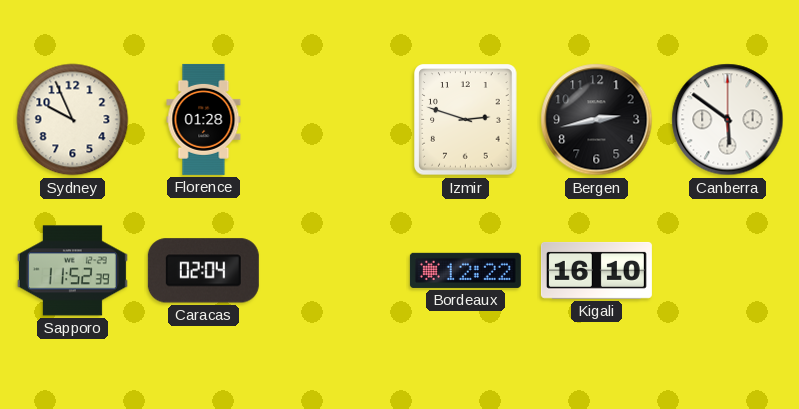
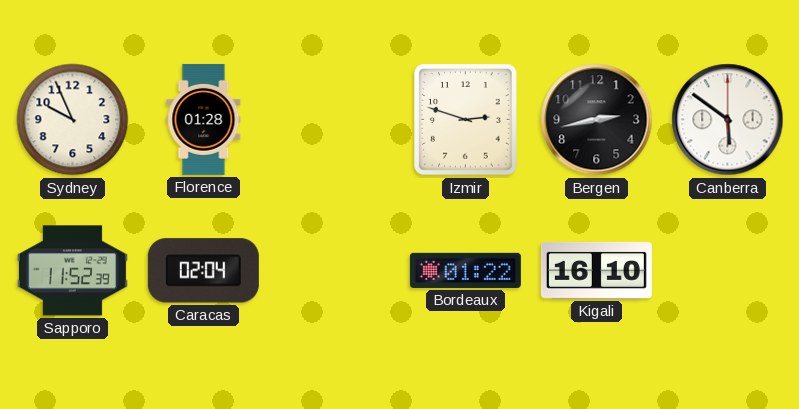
Bordeaux: 12:22 -> 01:22 (465, 270)
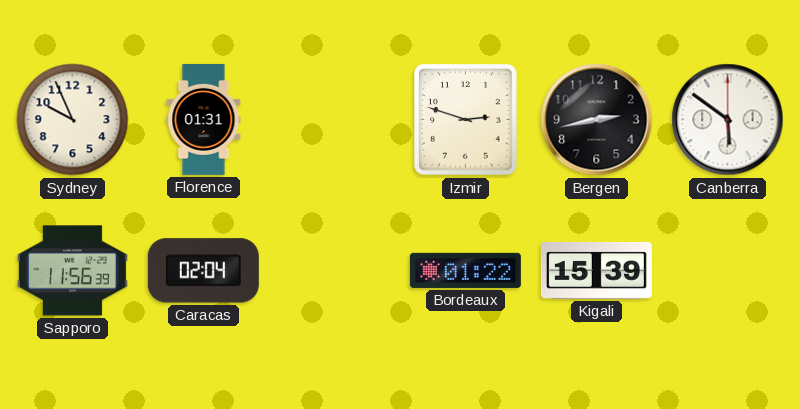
Florence: 01:28 -> 01:31 (204, 119)
Sapporo: 11:52 -> 11:56 (72, 271)
Kigali: 16:10 -> 15:39 (596, 270)
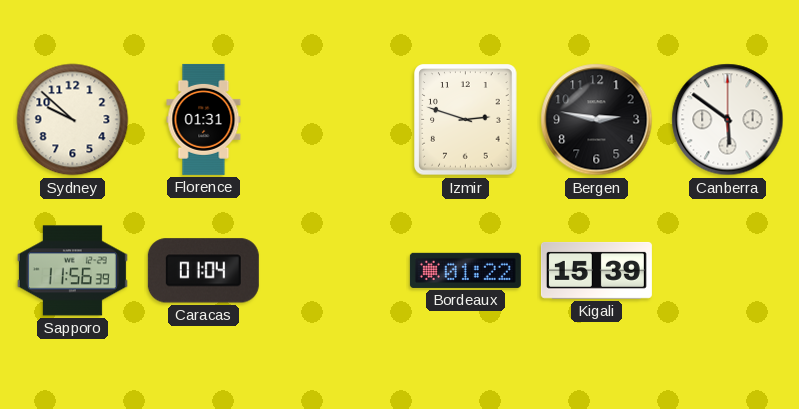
Sydney: 9:56 -> 9:52 (73, 120)
Bergen: 2:43 -> 2:47 (597, 120)
Caracas: 02:04 -> 01:04 (203, 271)
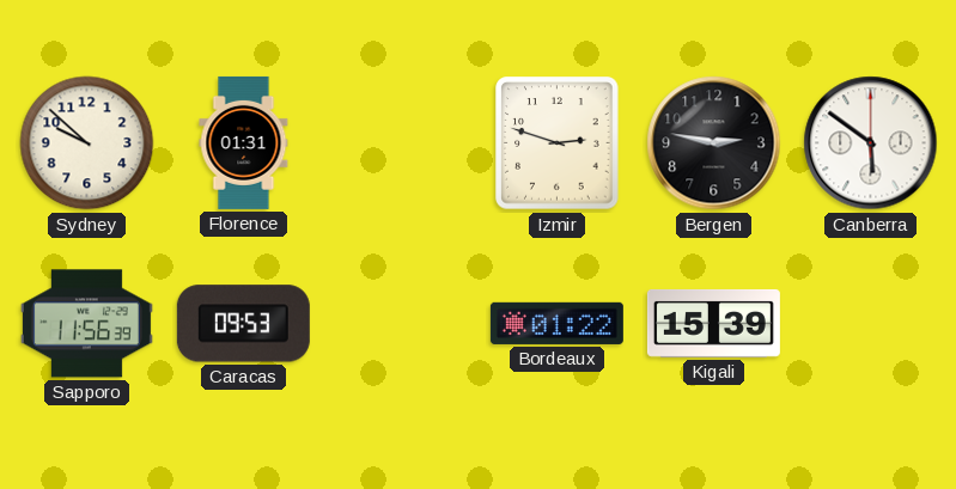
Caracas: 01:04 -> 09:53 (243, 324)
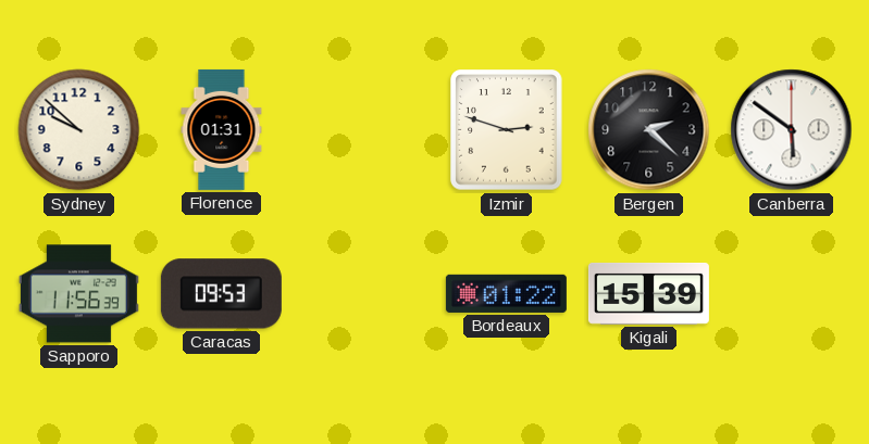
Bergen: 2:47 -> 2:22 (649, 130)
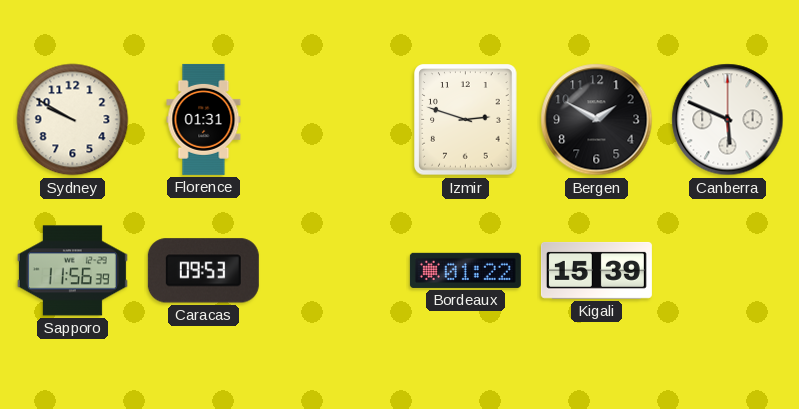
Sydney: 9:52 -> 9:50 (73, 120)
Bergen: 2:22 -> 1:50 (597, 120)
Canberra: 5:51 -> 5:49 (728, 120)
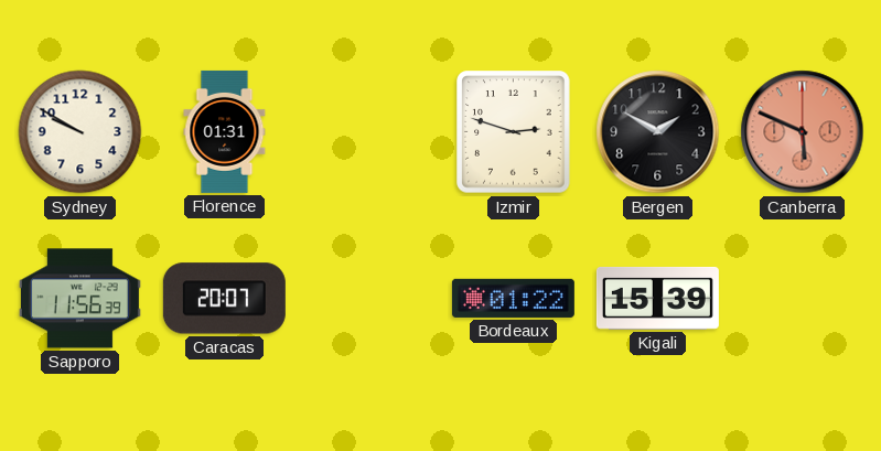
Canberra dial: white -> salmon (803, 132)
Caracas: 09:53 -> 20:07 (224, 299)
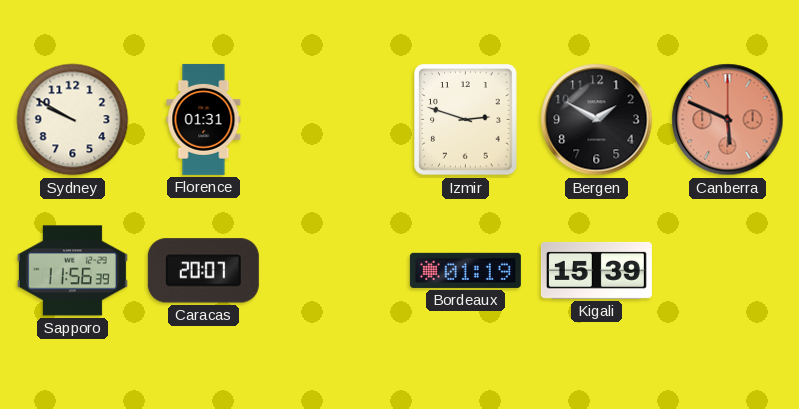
Bordeaux: 01:22 -> 01:19 (465, 270)
